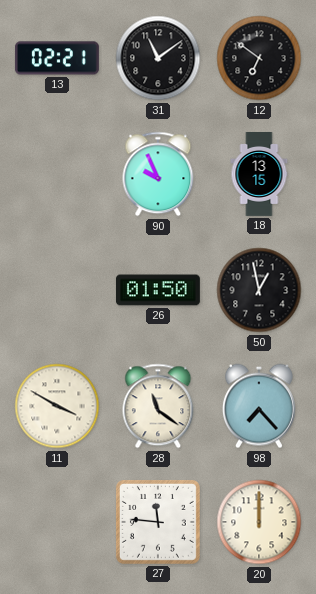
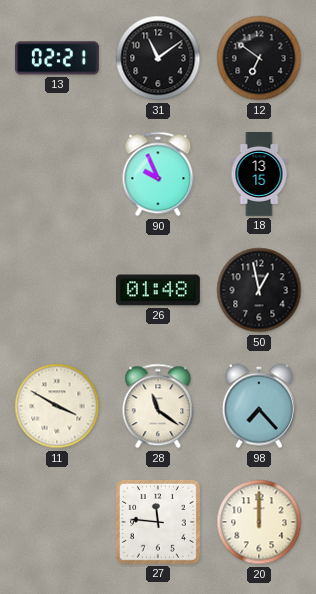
26: 01:50 -> 01:48 (158, 290)
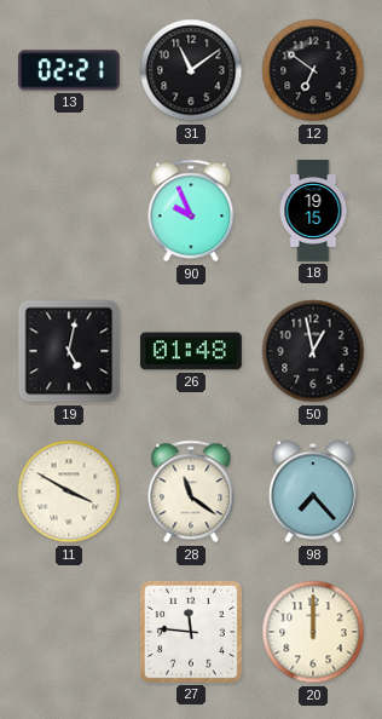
18: 13:15 -> 19:15 (313, 212)
19: none -> 5:02 (69, 351)
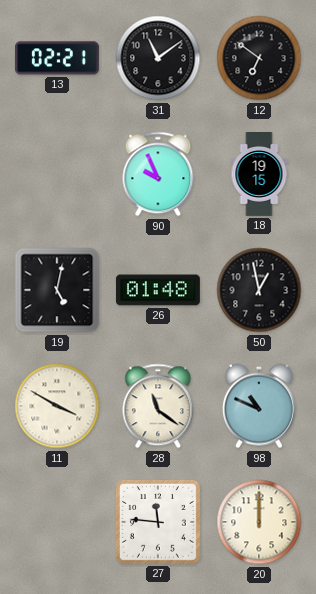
98: 7:23 -> 10:49 (259, 406)
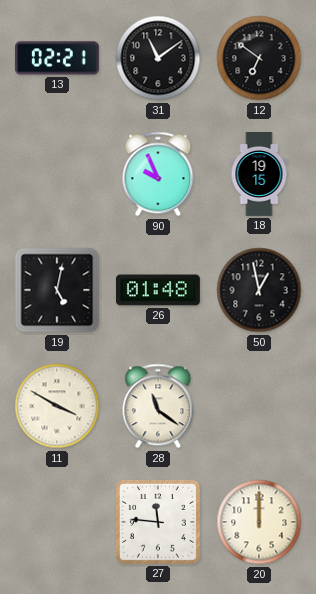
98: 10:49 -> none (259, 406)
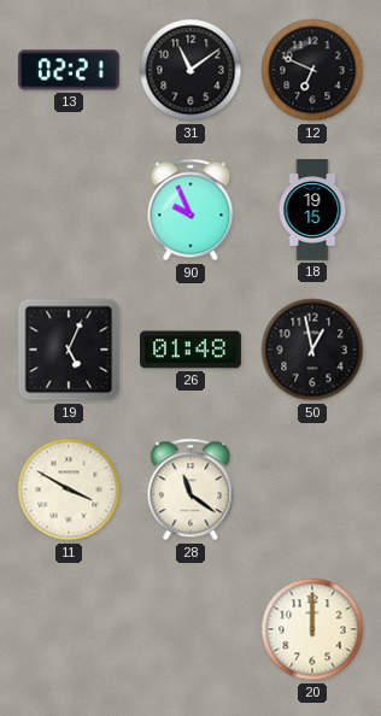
12: 6:51 -> 6:49 (312, 70)
19: 5:02 -> 5:04 (69, 350)
27: 11:46 -> none (158, 522)
